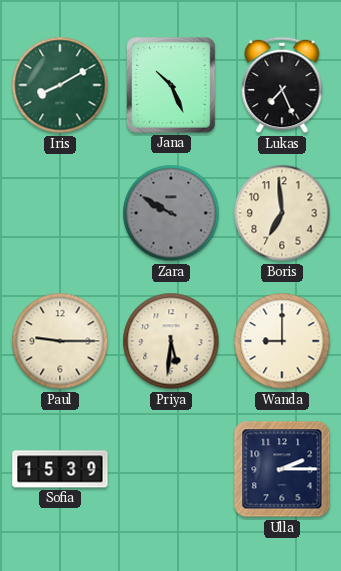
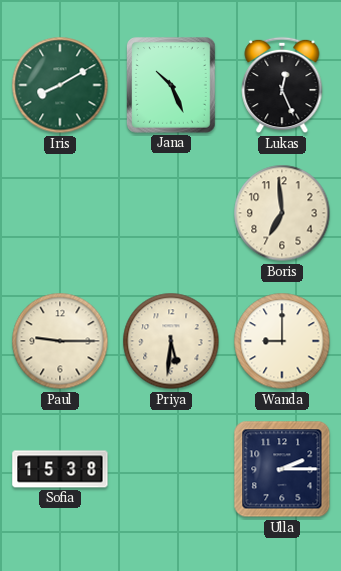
Lukas: 7:26 -> 12:26 (282, 85)
Zara: 9:50 -> none (171, 213)
Sofia: 15:39 -> 15:38 (60, 469)
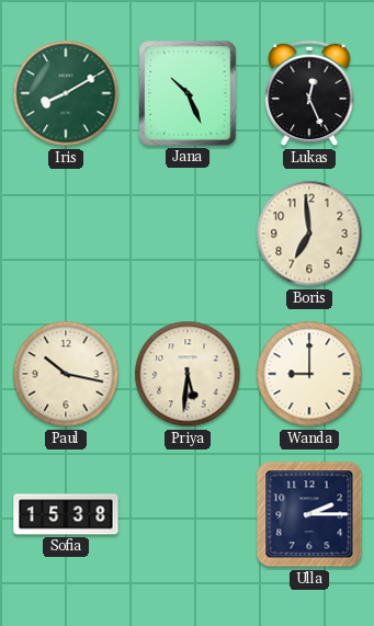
Paul: 9:15 -> 10:17 (66, 374)
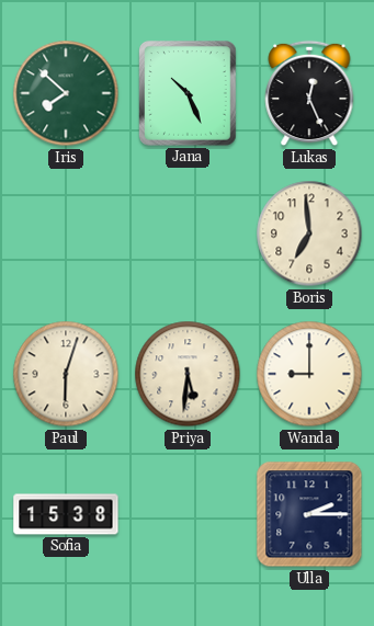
Iris: 8:10 -> 7:52 (66, 93)
Paul: 10:17 -> 6:03 (66, 374)
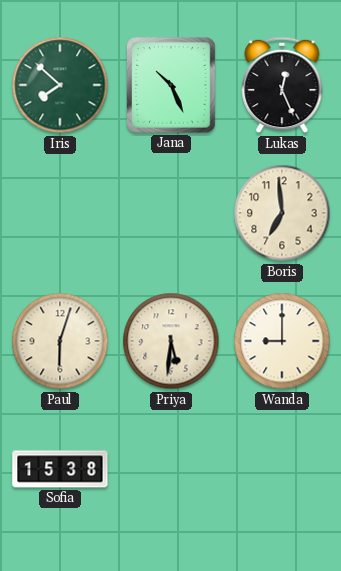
Ulla: 2:15 -> none (309, 514)
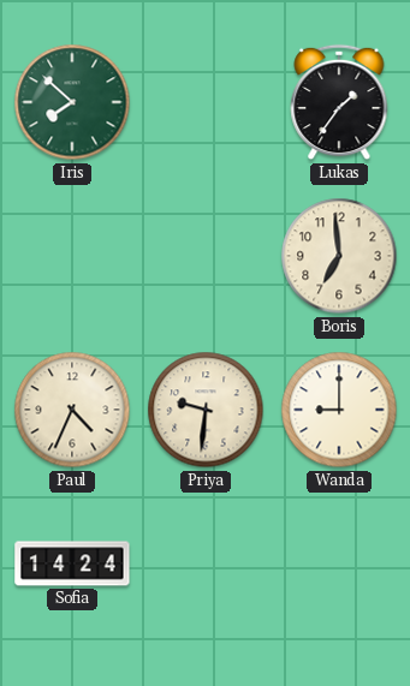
Jana: 10:26 -> none (172, 86)
Lukas: 12:26 -> 1:36 (339, 102)
Paul: 6:03 -> 4:34 (72, 410)
Priya: 5:31 -> 9:31 (206, 410)
Sofia: 15:38 -> 14:24 (72, 563)
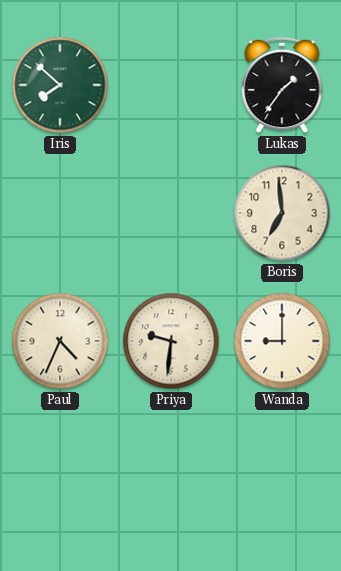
Sofia: 14:24 -> none (72, 563)
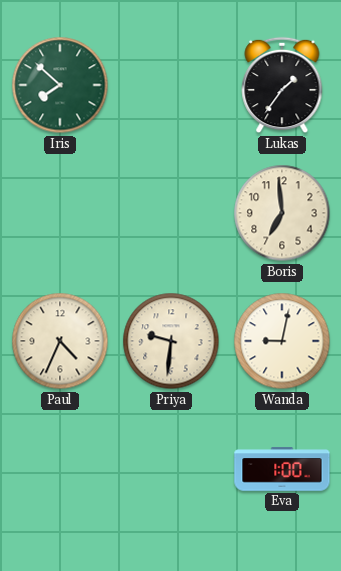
Wanda: 9:00 -> 9:02 (282, 341)
Eva: none -> 1:00 (282, 469)
